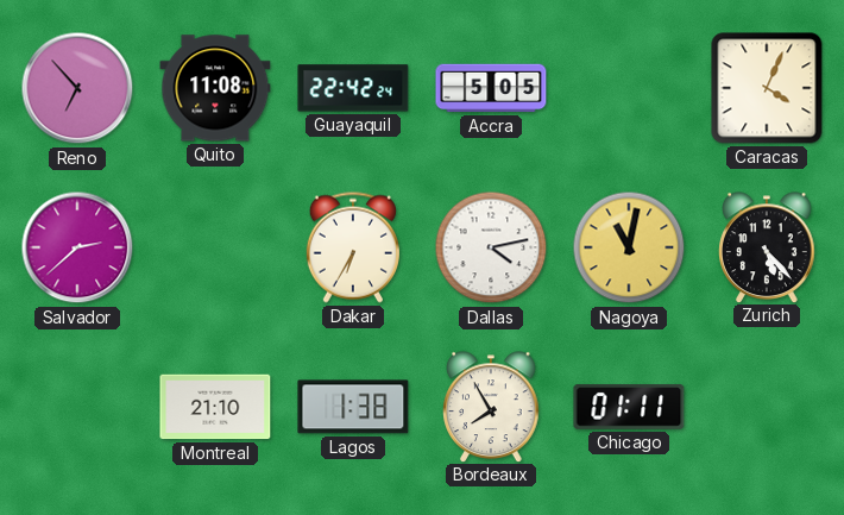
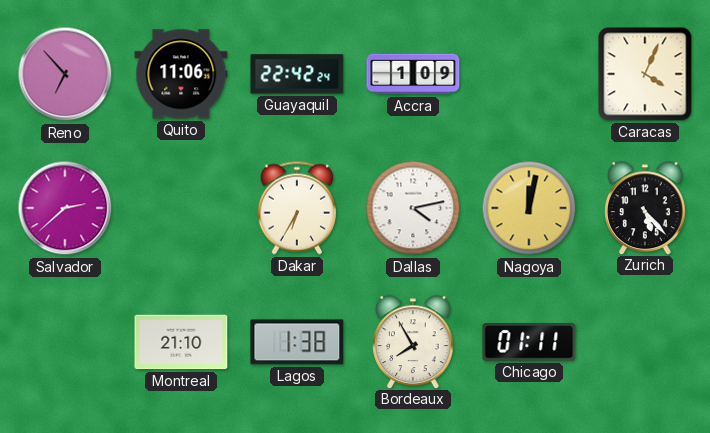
Quito: 11:08 -> 11:06 (181, 74)
Accra: 5:05 -> 1:09 (413, 74)
Nagoya: 11:02 -> 12:02 (529, 208)
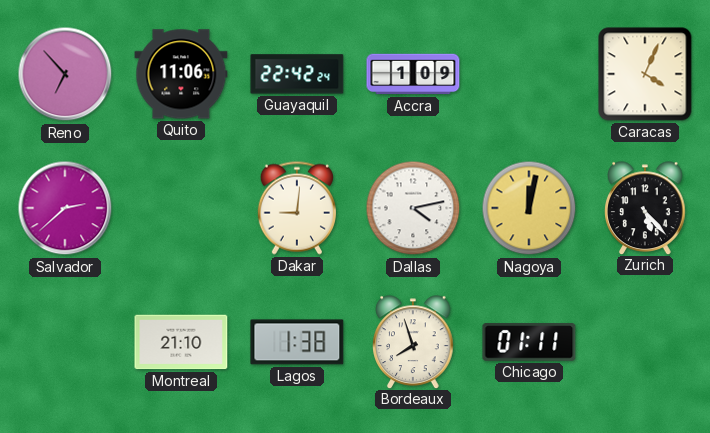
Dakar: 6:35 -> 9:01 (297, 208)
Bordeaux: 7:55 -> 7:57 (413, 342)
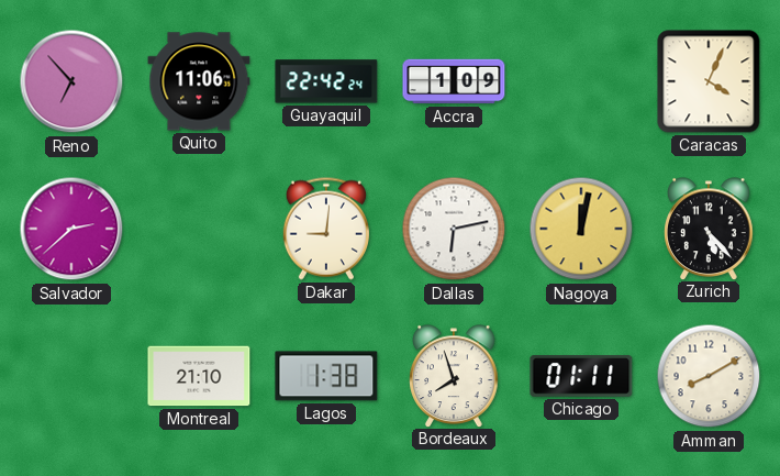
Dallas: 4:13 -> 6:13 (454, 229)
Amman: none -> 8:10 (709, 376)
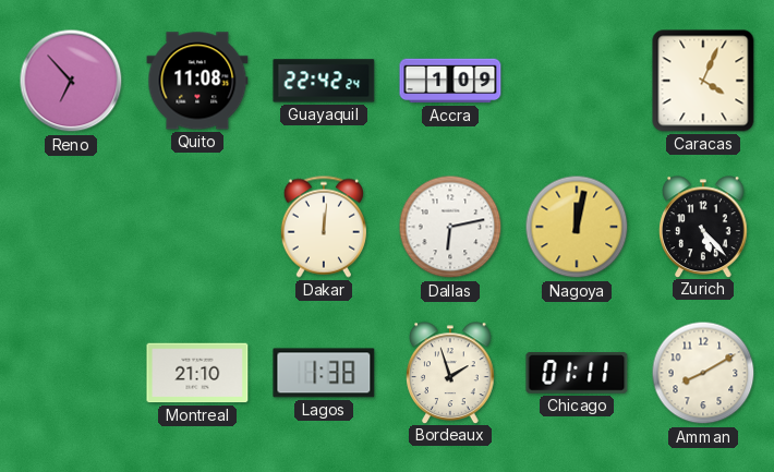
Quito: 11:06 -> 11:08 (197, 81)
Salvador: 2:38 -> none (71, 229)
Dakar: 9:01 -> 12:01 (324, 227)
Bordeaux: 7:57 -> 1:57 (450, 373)
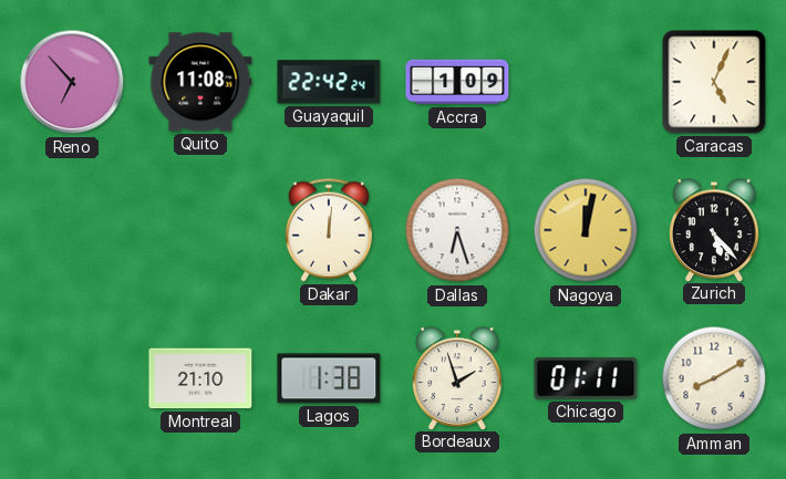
Caracas: 4:04 -> 5:04 (714, 82)
Dallas: 6:13 -> 6:27 (457, 230)
